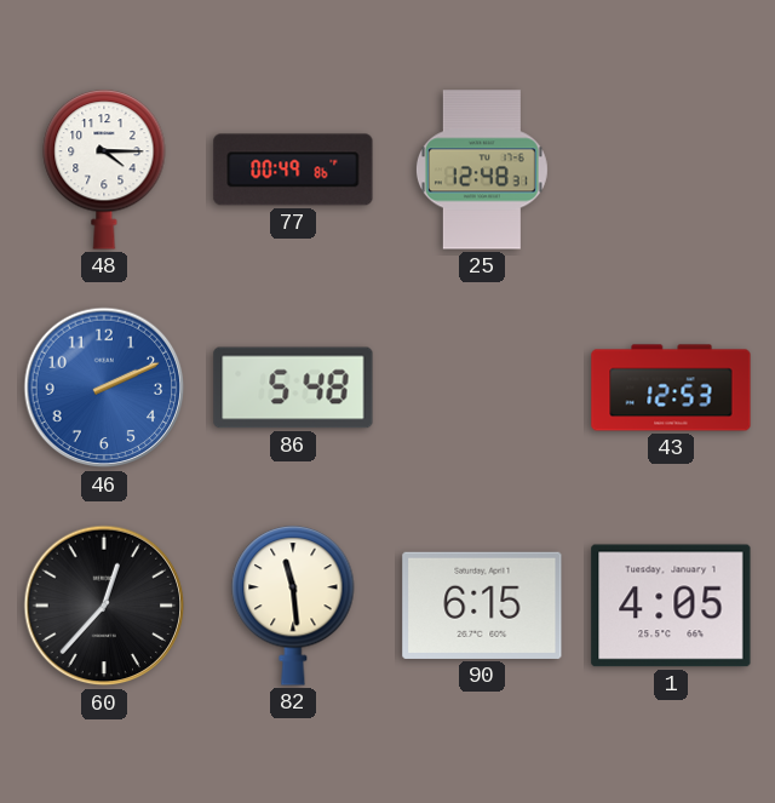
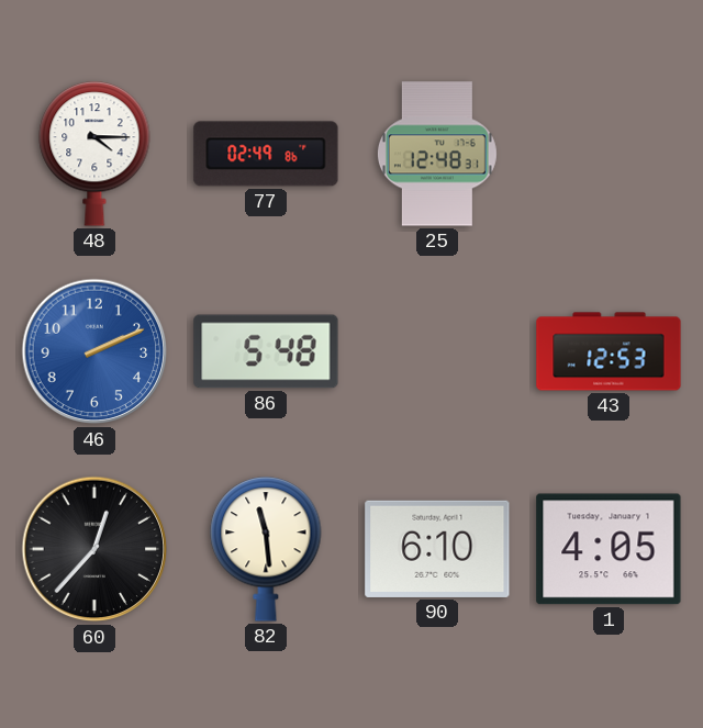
77: 00:49 -> 02:49 (266, 154)
90: 6:15 -> 6:10 (437, 549)
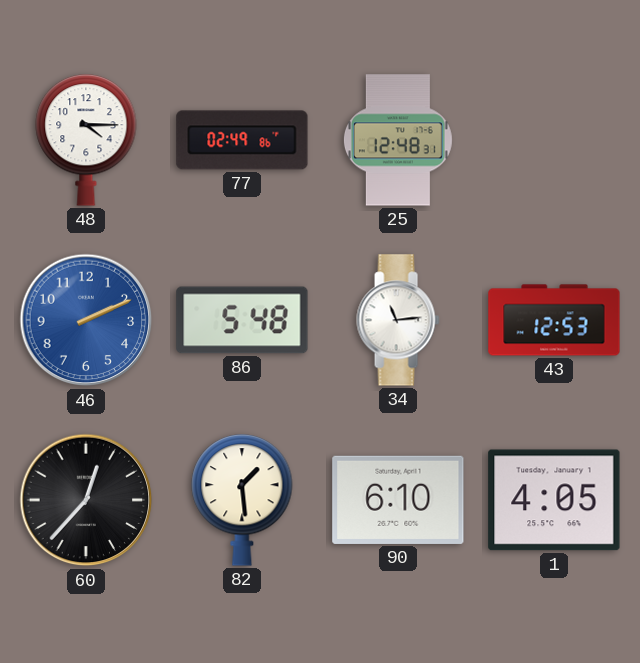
34: none -> 11:14 (398, 320)
82: 11:29 -> 1:29 (242, 500)
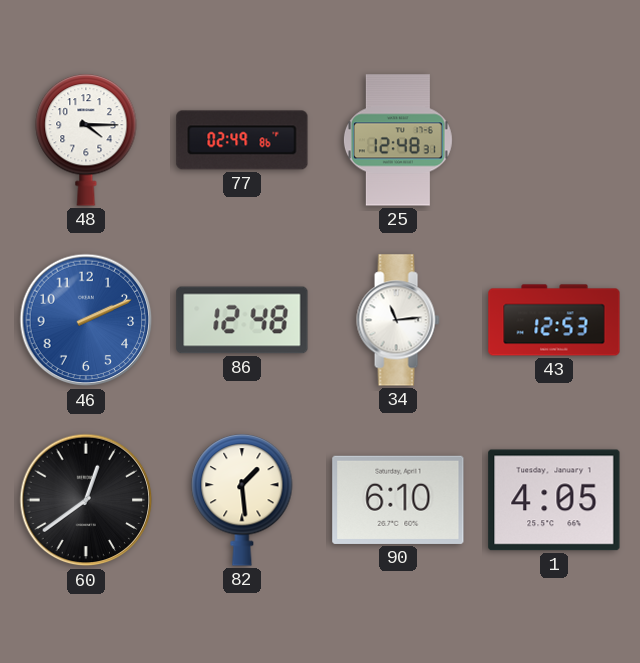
86: 5:48 -> 12:48 (242, 320)
60: 12:37 -> 12:39 (86, 500)
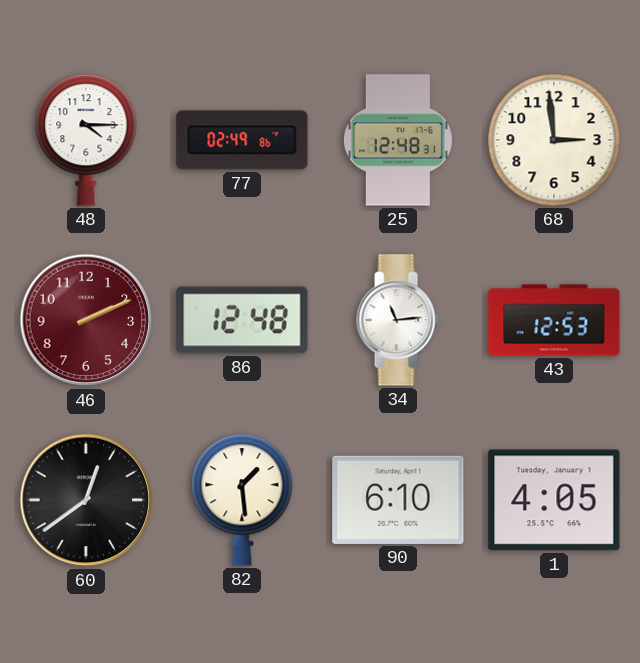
68: none -> 2:59 (554, 140)
46 dial: blue -> burgundy (86, 320)
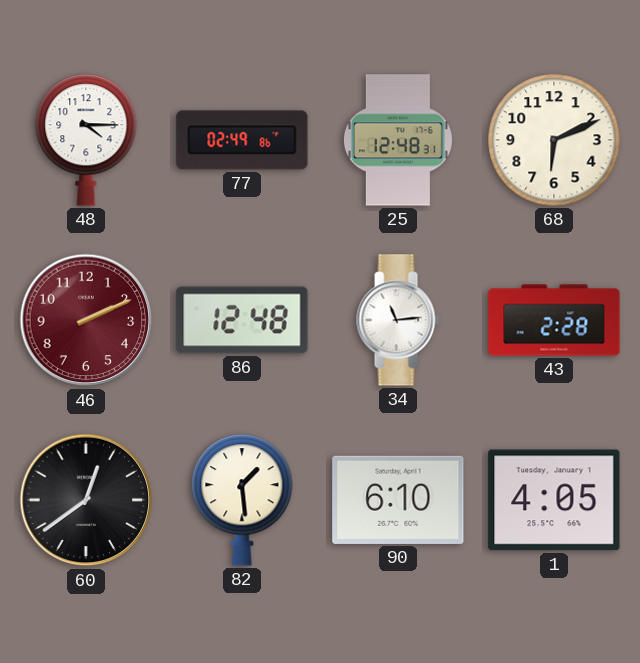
68: 2:59 -> 6:11 (554, 140)
43: 12:53 -> 2:28 (554, 320)
